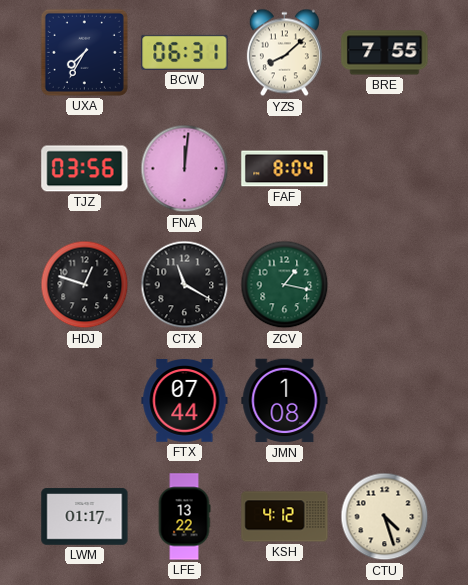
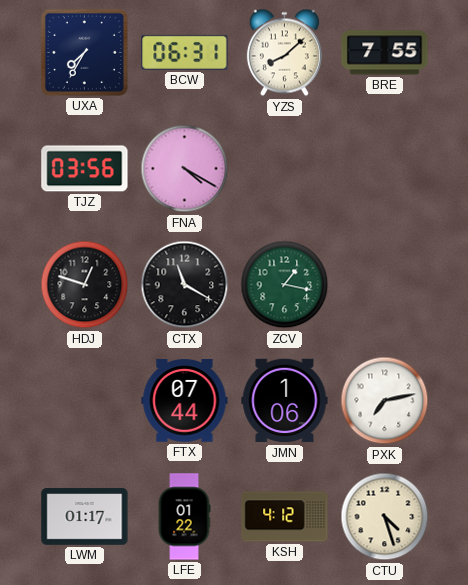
FNA: 12:01 -> 4:20 (185, 169)
FAF: 8:04 -> none (285, 169)
JMN: 1:08 -> 1:06 (285, 401)
PXK: none -> 7:13 (385, 401)
LFE: 13:22 -> 01:22 (184, 517)
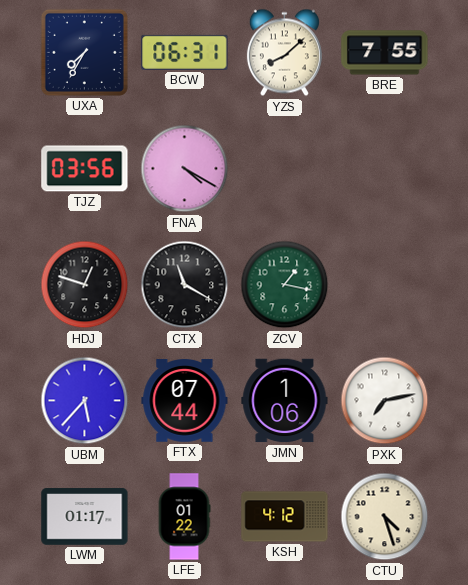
UBM: none -> 5:37 (85, 401)
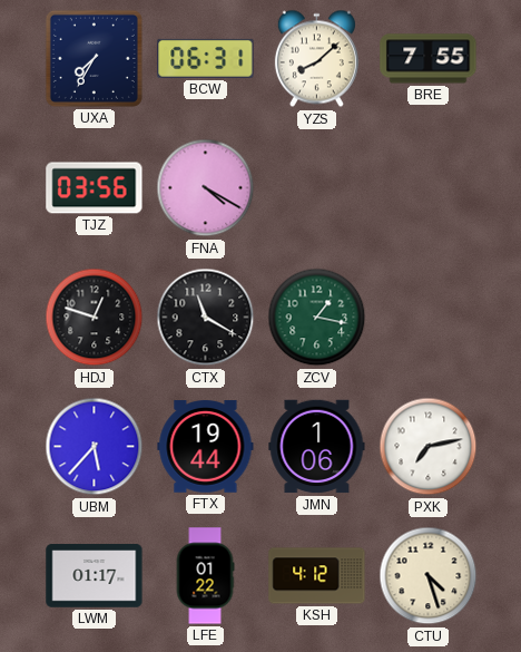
FTX: 07:44 -> 19:44 (206, 447)
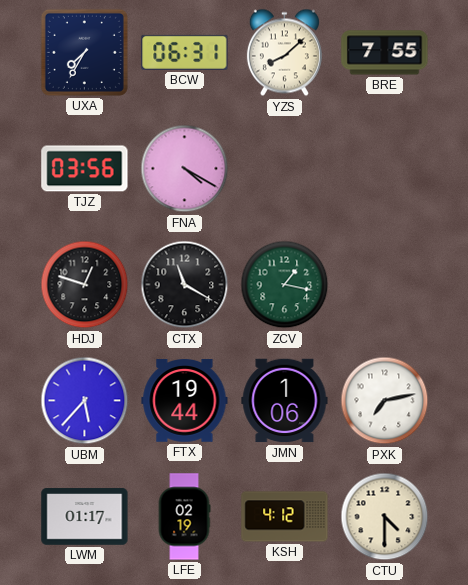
LFE: 01:22 -> 02:19 (184, 517)
CTU: 4:27 -> 4:30 (385, 517)
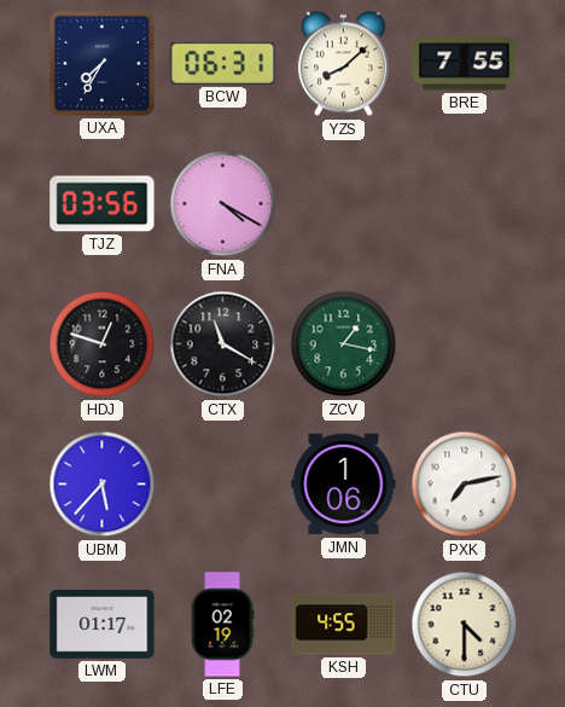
FTX: 19:44 -> none (185, 401)
KSH: 4:12 -> 4:55 (344, 625)
